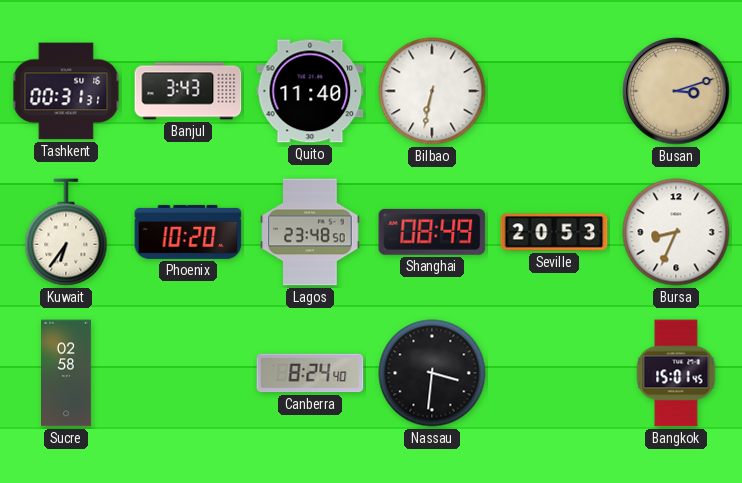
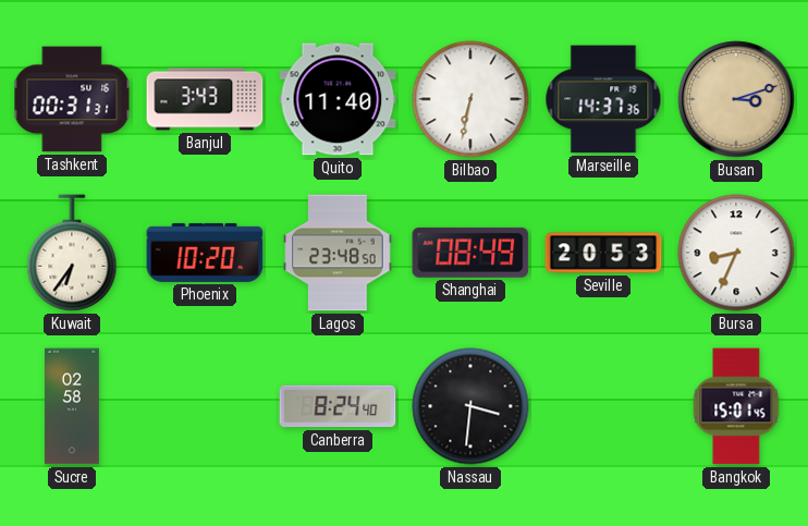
Marseille: none -> 14:37 (603, 99)
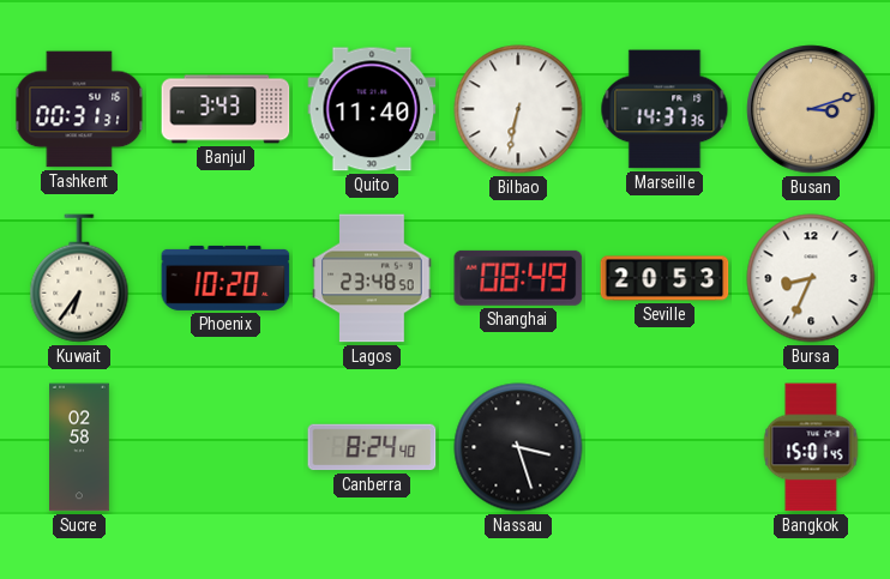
Nassau: 3:31 -> 3:27 (518, 447)
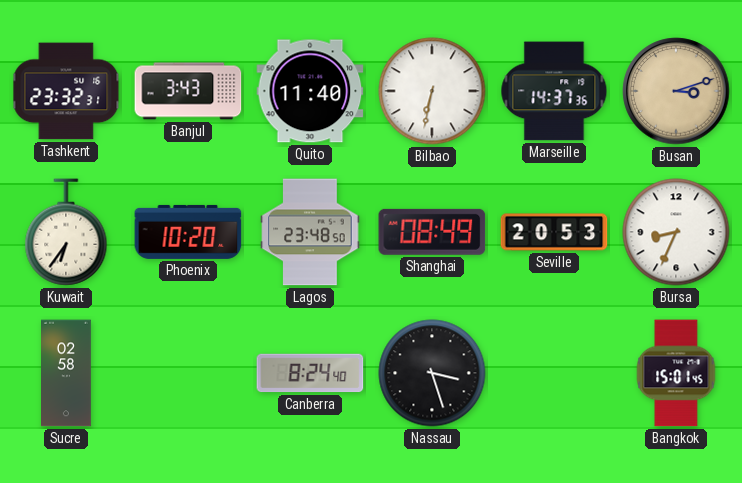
Tashkent: 00:31 -> 23:32 (66, 91)
